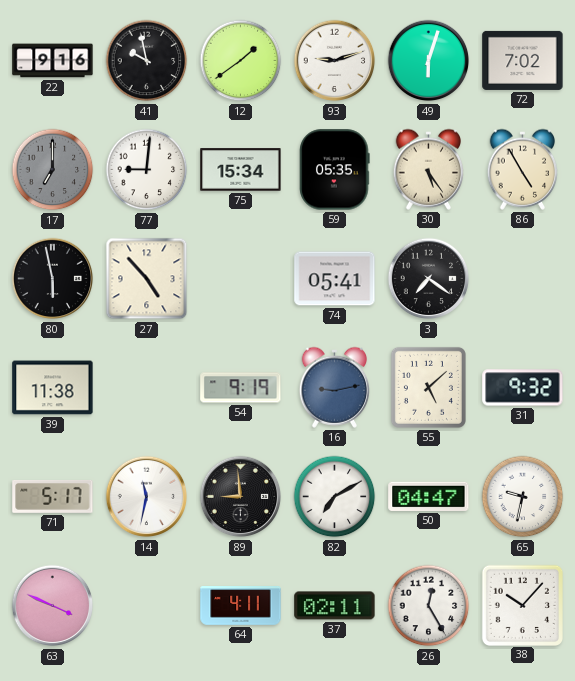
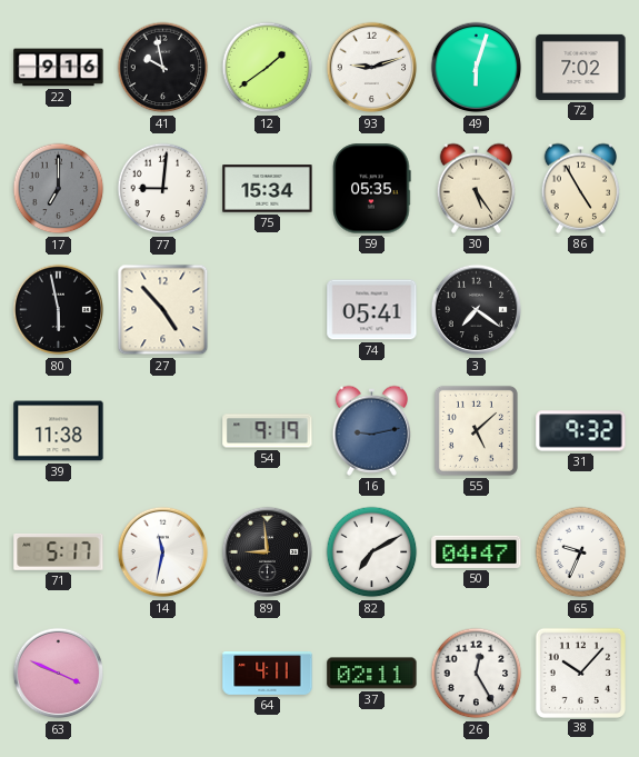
65: 9:32 -> 9:34 (581, 552)
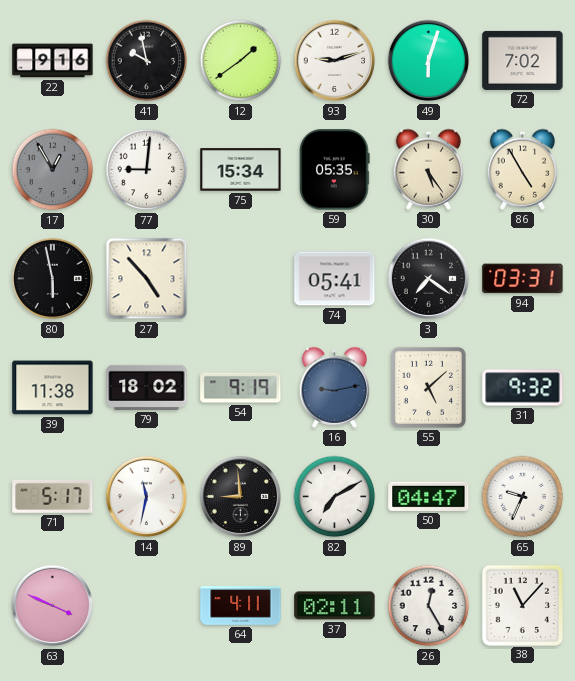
17: 7:00 -> 12:55 (53, 170)
94: none -> 03:31 (523, 279)
79: none -> 18:02 (147, 387)
38: 10:07 -> 11:07 (522, 605)
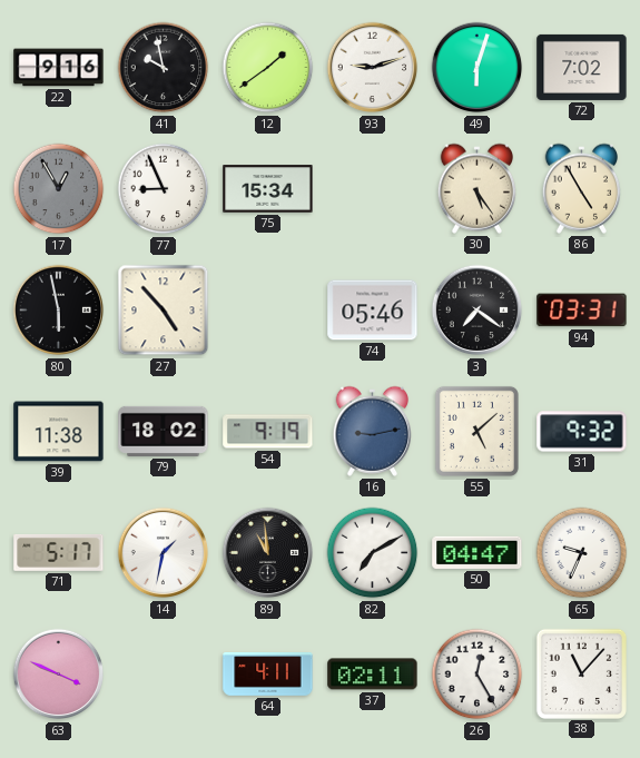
77: 9:01 -> 8:56 (164, 189)
59: 05:35 -> none (335, 170)
74: 05:41 -> 05:46 (373, 311)
14: 11:32 -> 1:32 (164, 553)
89: 8:59 -> 10:59 (268, 553)
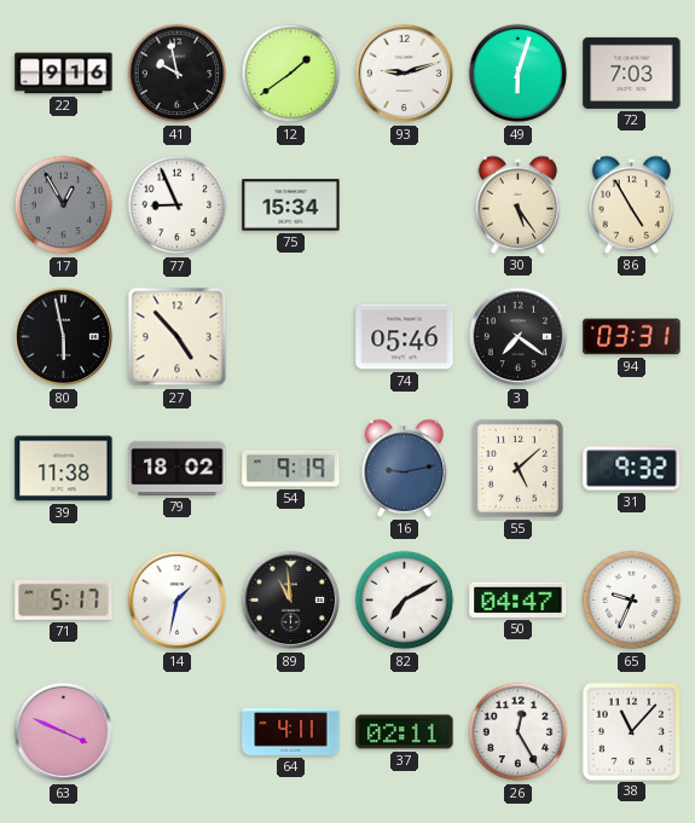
72: 7:02 -> 7:03 (632, 73)
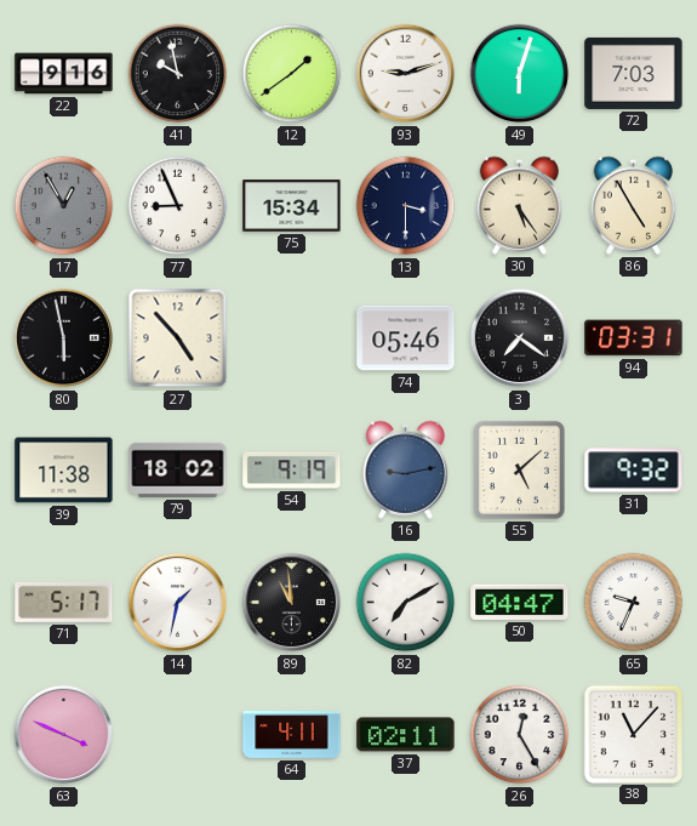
13: none -> 3:30 (406, 206)
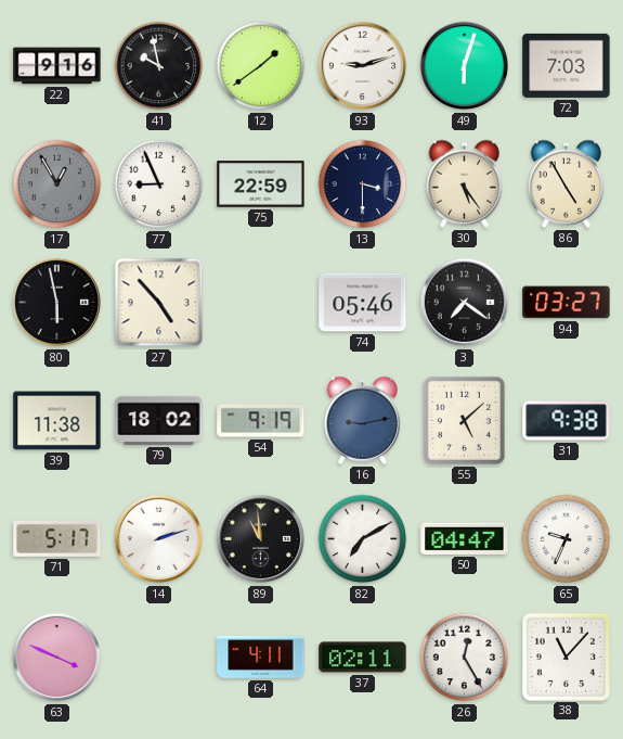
75: 15:34 -> 22:59 (261, 184)
94: 03:31 -> 03:27 (567, 303)
31: 9:32 -> 9:38 (567, 421)
14: 1:32 -> 2:12 (159, 539)
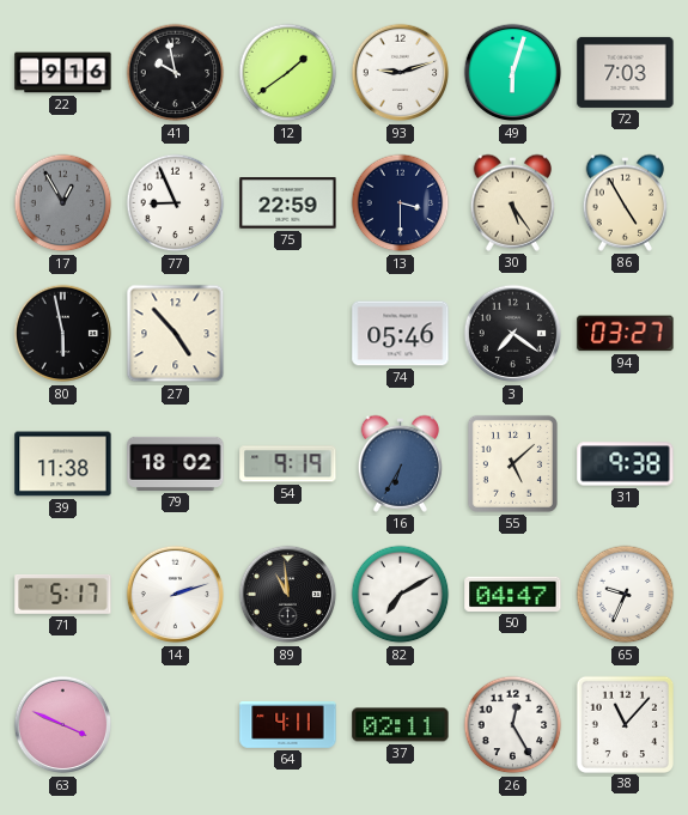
16: 9:13 -> 6:35 (401, 463)
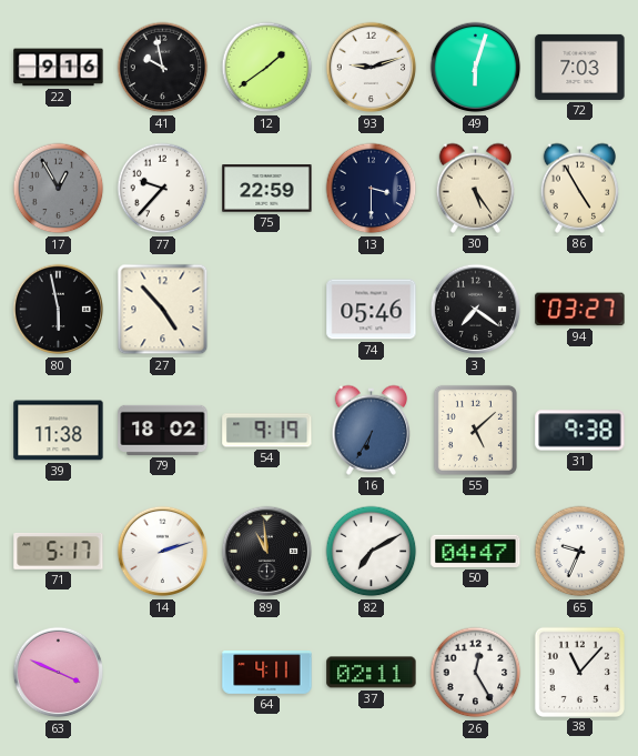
77: 8:56 -> 9:37 (163, 189)
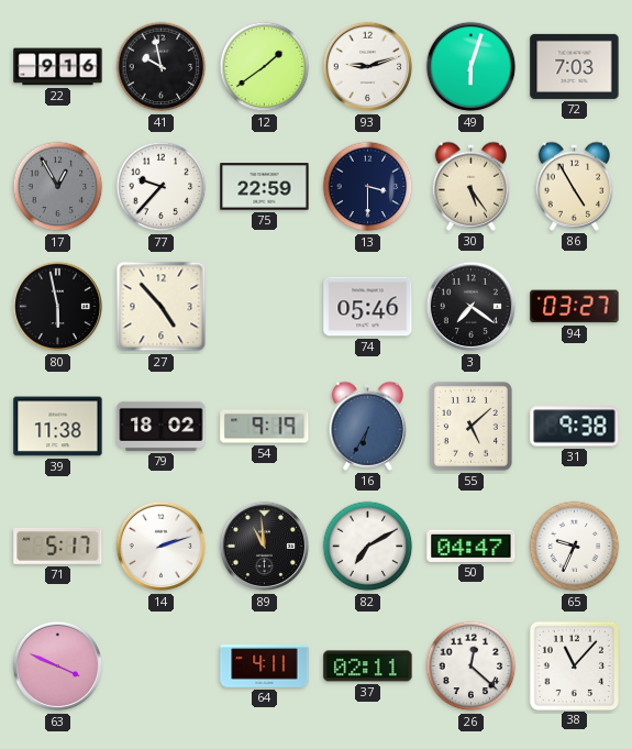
26: 12:25 -> 12:22 (472, 667)
